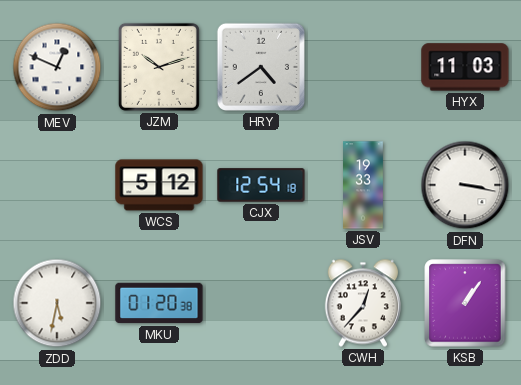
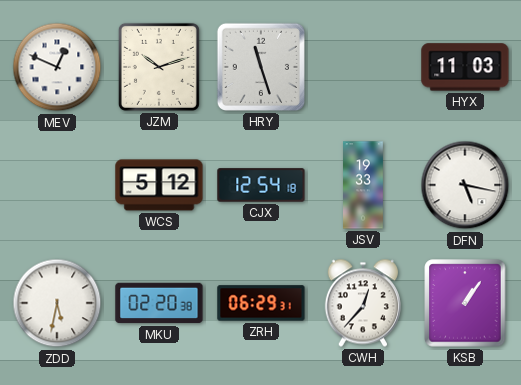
HRY: 4:39 -> 11:27 (261, 67)
DFN: 3:17 -> 5:17 (465, 185)
MKU: 01:20 -> 02:20 (159, 303)
ZRH: none -> 06:29 (261, 303)
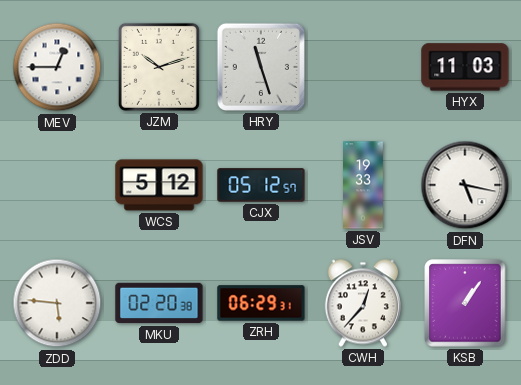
MEV: 12:49 -> 12:45 (57, 67)
CJX: 12:54 -> 05:12 (261, 185)
ZDD: 5:32 -> 5:46 (57, 303)
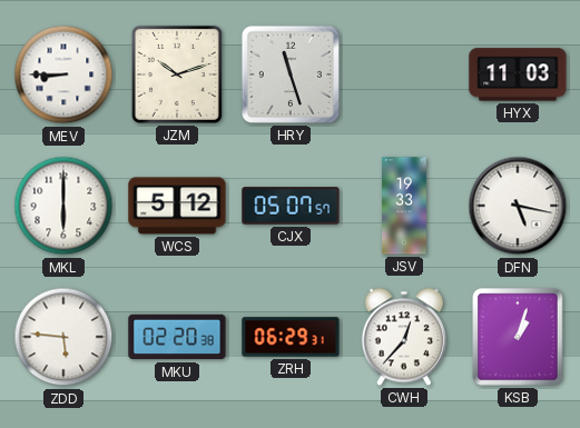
MEV: 12:45 -> 8:45 (63, 74)
MKL: none -> 6:00 (63, 206)
CJX: 05:12 -> 05:07 (291, 206)
KSB: 1:06 -> 1:03 (518, 337)
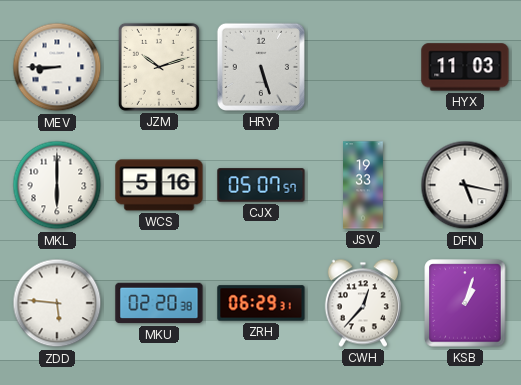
HRY: 11:27 -> 5:27 (261, 67)
WCS: 5:12 -> 5:16 (159, 185)
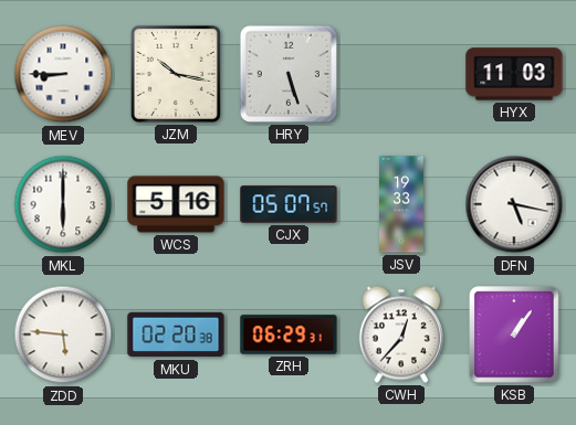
JZM: 10:12 -> 10:17 (176, 74)
KSB: 1:03 -> 1:06 (514, 334)
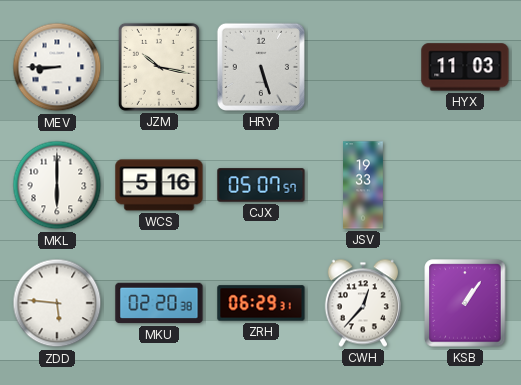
DFN: 5:17 -> none (514, 204)
